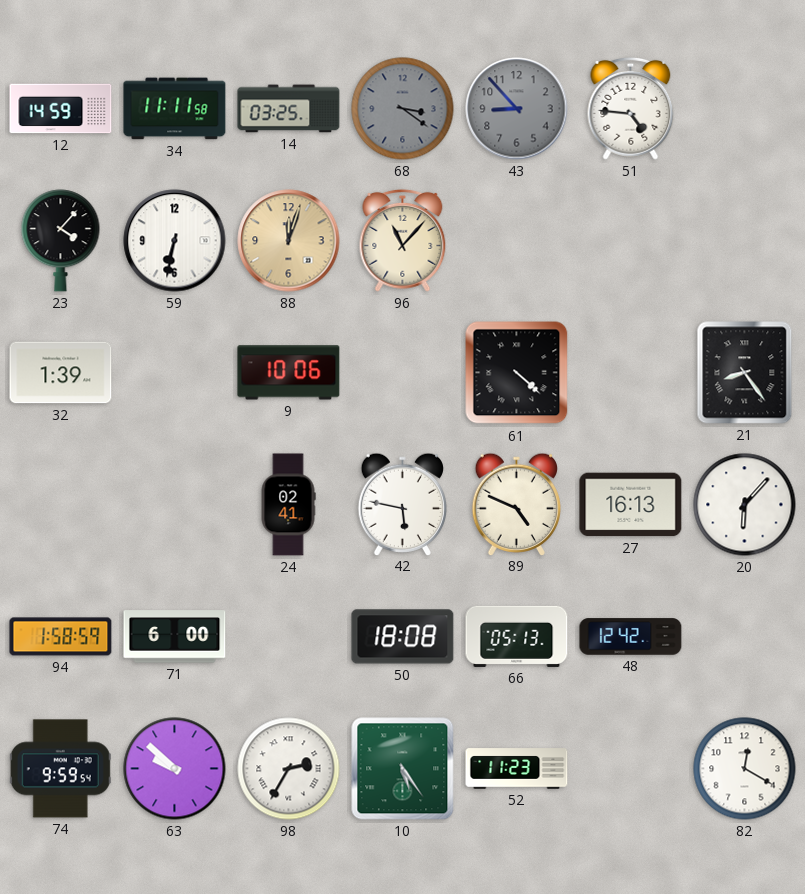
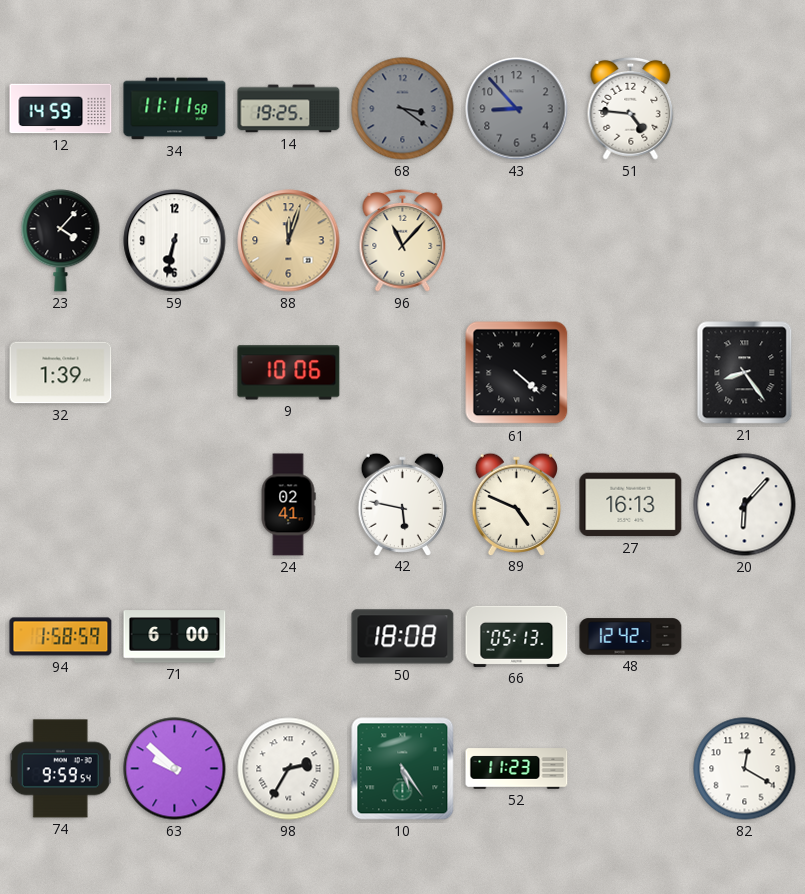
14: 03:25 -> 19:25 (289, 109)
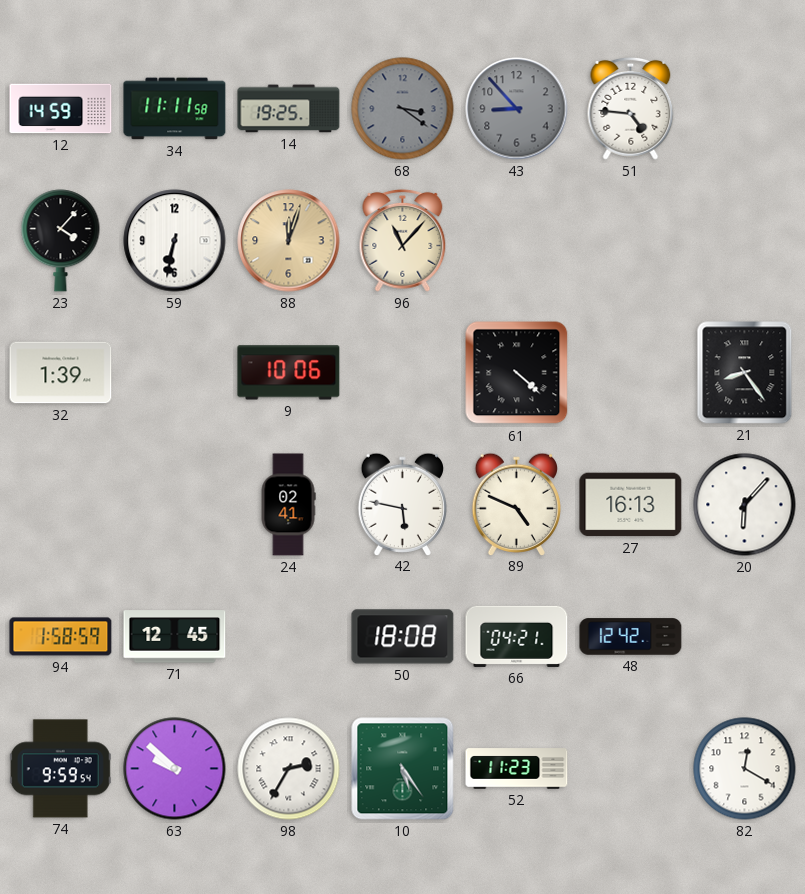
71: 6:00 -> 12:45 (175, 637)
66: 05:13 -> 04:21 (517, 636)
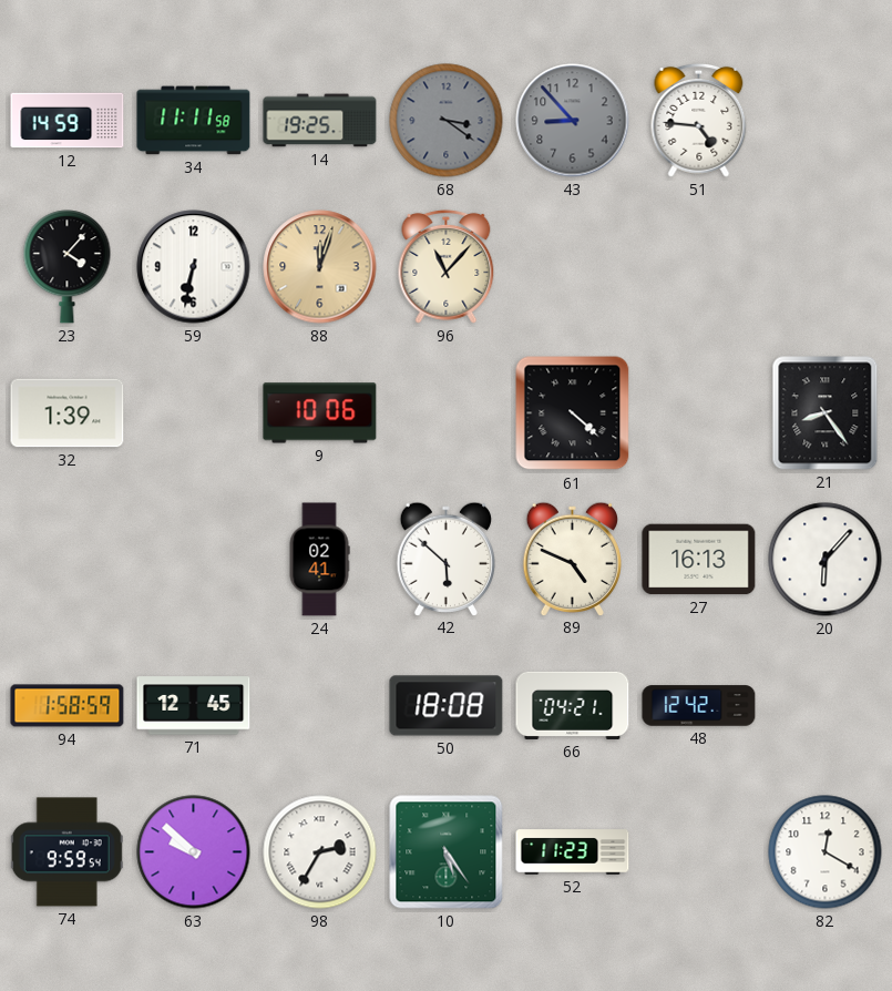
42: 5:47 -> 5:52 (445, 559)
